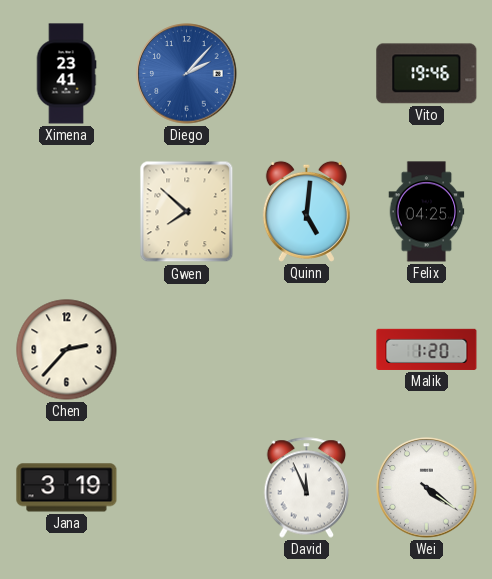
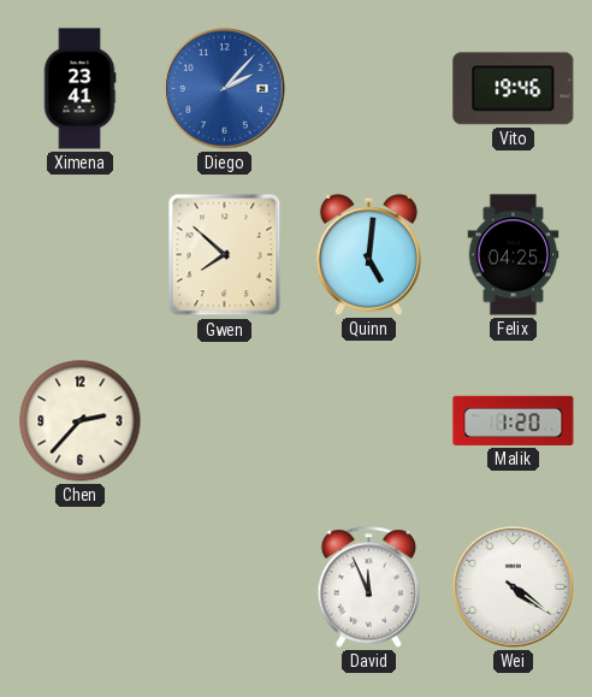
Jana: 3:19 -> none (67, 488)
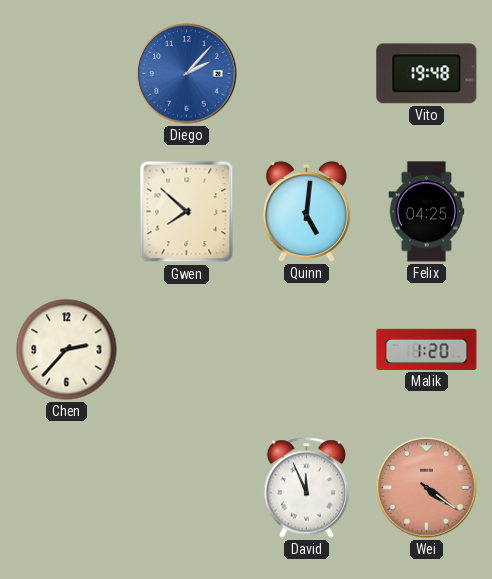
Ximena: 23:41 -> none (79, 89)
Vito: 19:46 -> 19:48 (427, 74)
Wei dial: white -> salmon (427, 488)
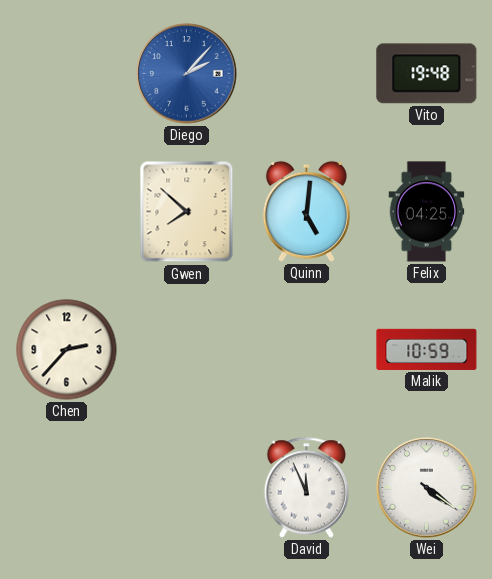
Malik: 1:20 -> 10:59 (427, 349)
Wei dial: salmon -> white (427, 488)
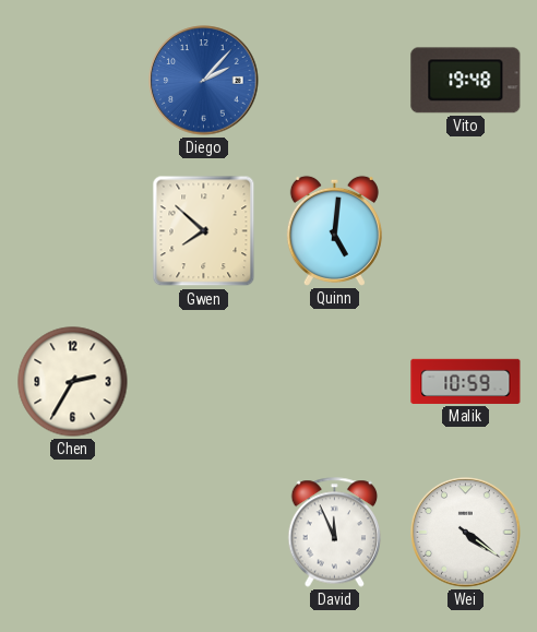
Felix: 04:25 -> none (427, 212)
Chen: 2:37 -> 2:35 (73, 382)
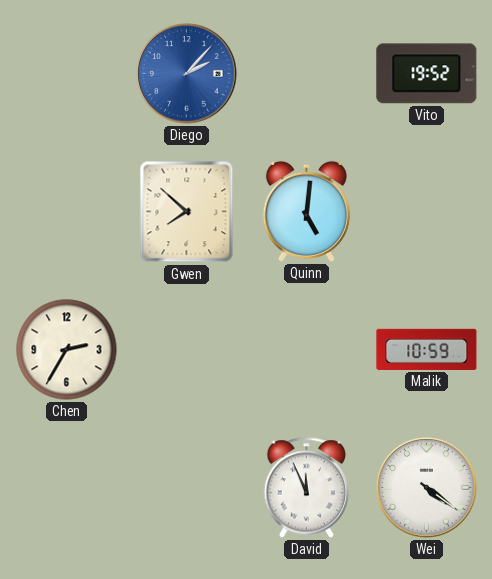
Vito: 19:48 -> 19:52 (427, 74)
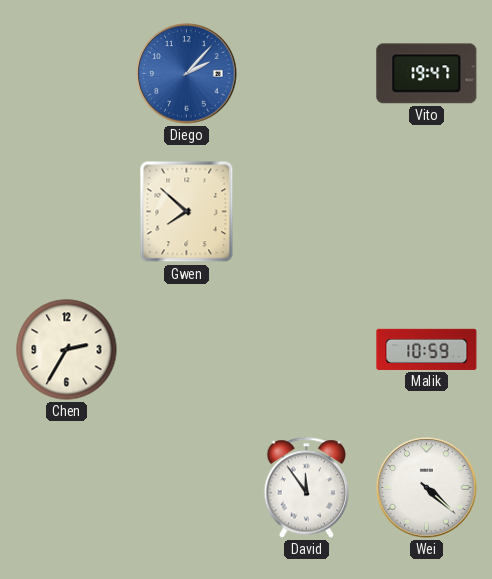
Vito: 19:52 -> 19:47 (427, 74)
Quinn: 5:01 -> none (306, 211)
David: 11:56 -> 11:54 (307, 488)
Wei: 4:21 -> 4:22 (427, 488)
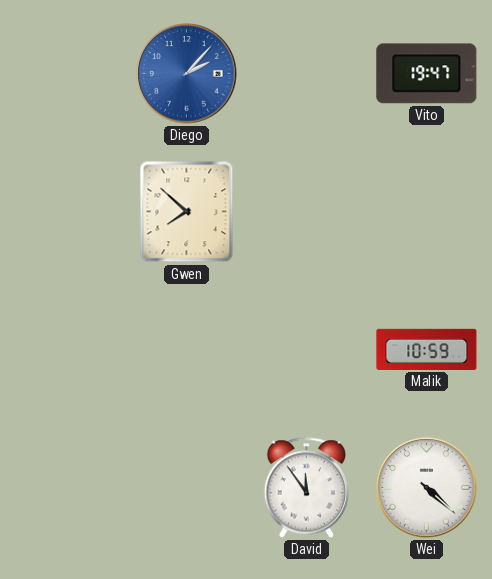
Chen: 2:35 -> none (67, 350)
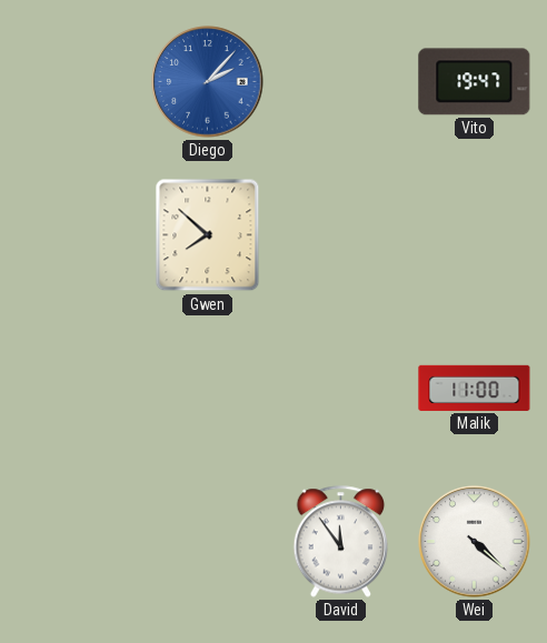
Malik: 10:59 -> 11:00 (475, 388)
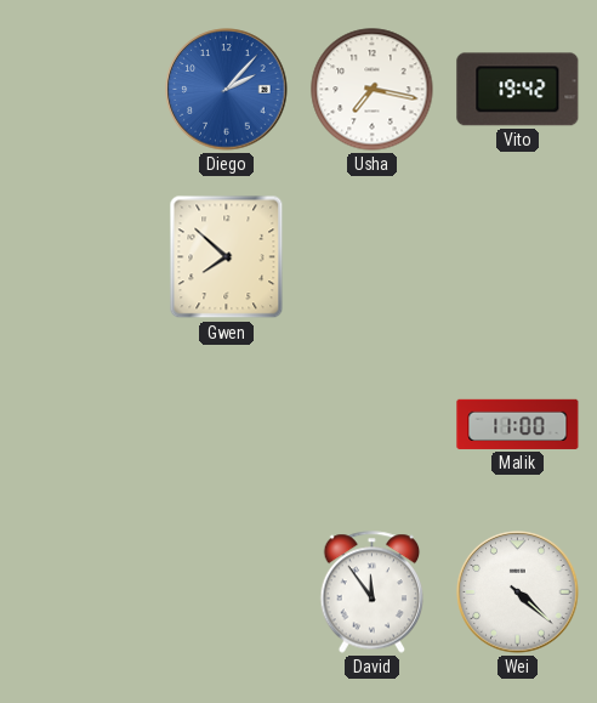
Usha: none -> 7:17 (373, 90)
Vito: 19:47 -> 19:42 (518, 90)
